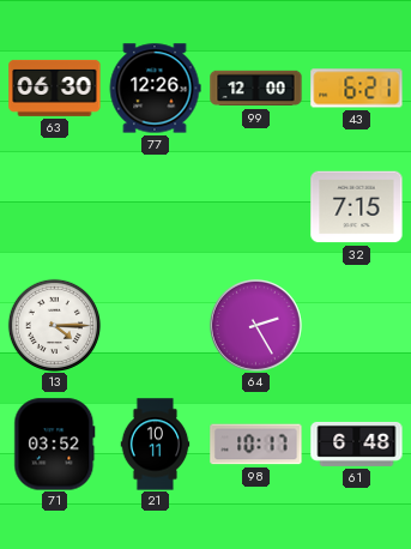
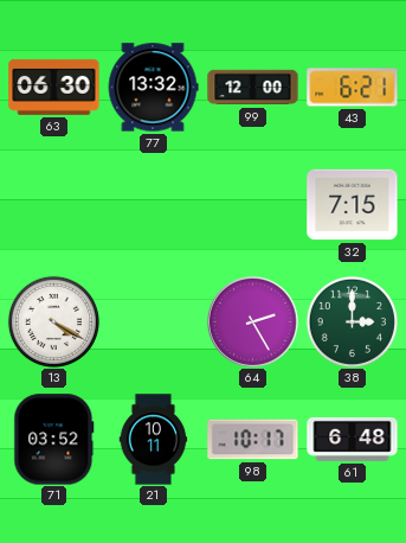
77: 12:26 -> 13:32 (153, 88)
13: 4:15 -> 4:20 (53, 321)
38: none -> 3:00 (352, 321)
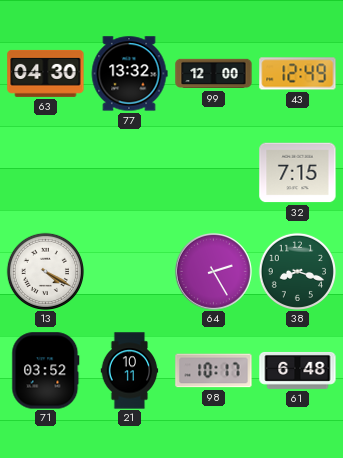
63: 06:30 -> 04:30 (46, 73)
43: 6:21 -> 12:49 (298, 74)
38: 3:00 -> 8:18 (297, 271)
